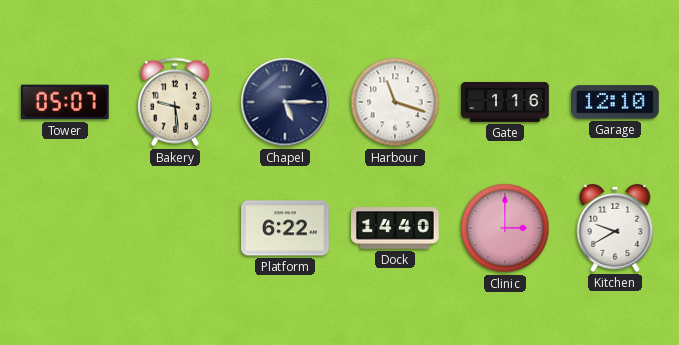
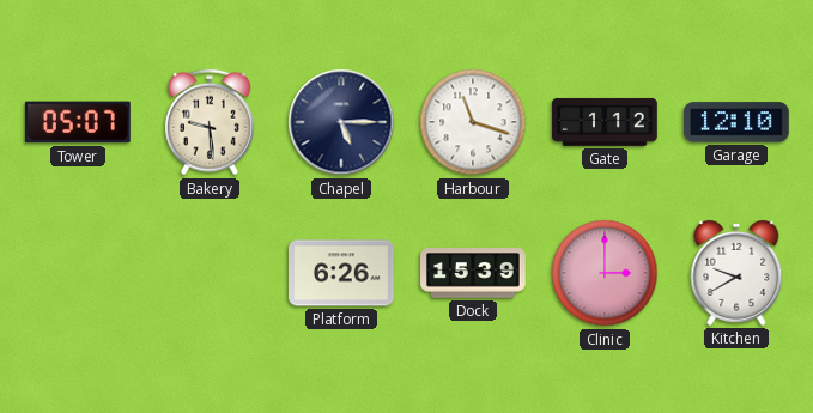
Gate: 1:16 -> 1:12 (605, 122)
Platform: 6:22 -> 6:26 (342, 273)
Dock: 14:40 -> 15:39 (473, 273)
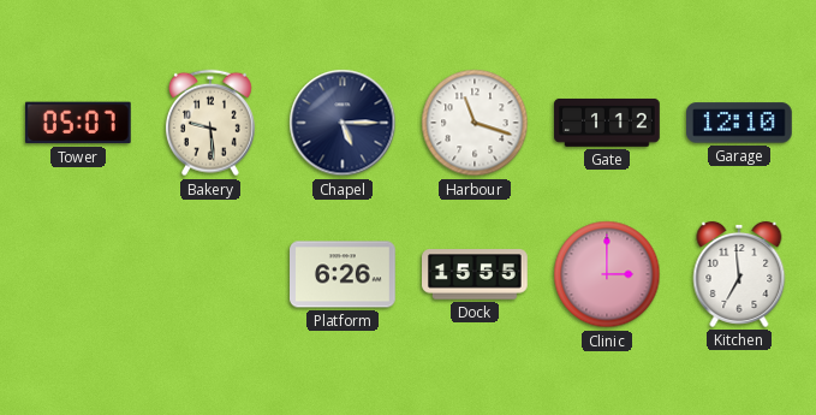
Dock: 15:39 -> 15:55 (475, 274)
Kitchen: 9:40 -> 6:59 (739, 274)
